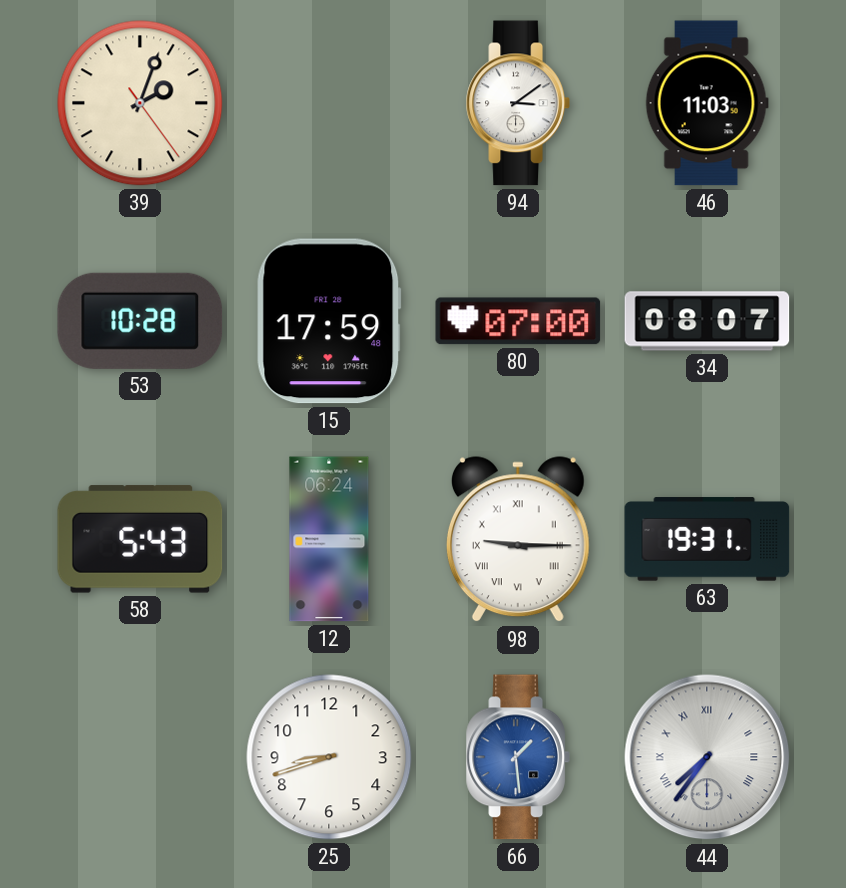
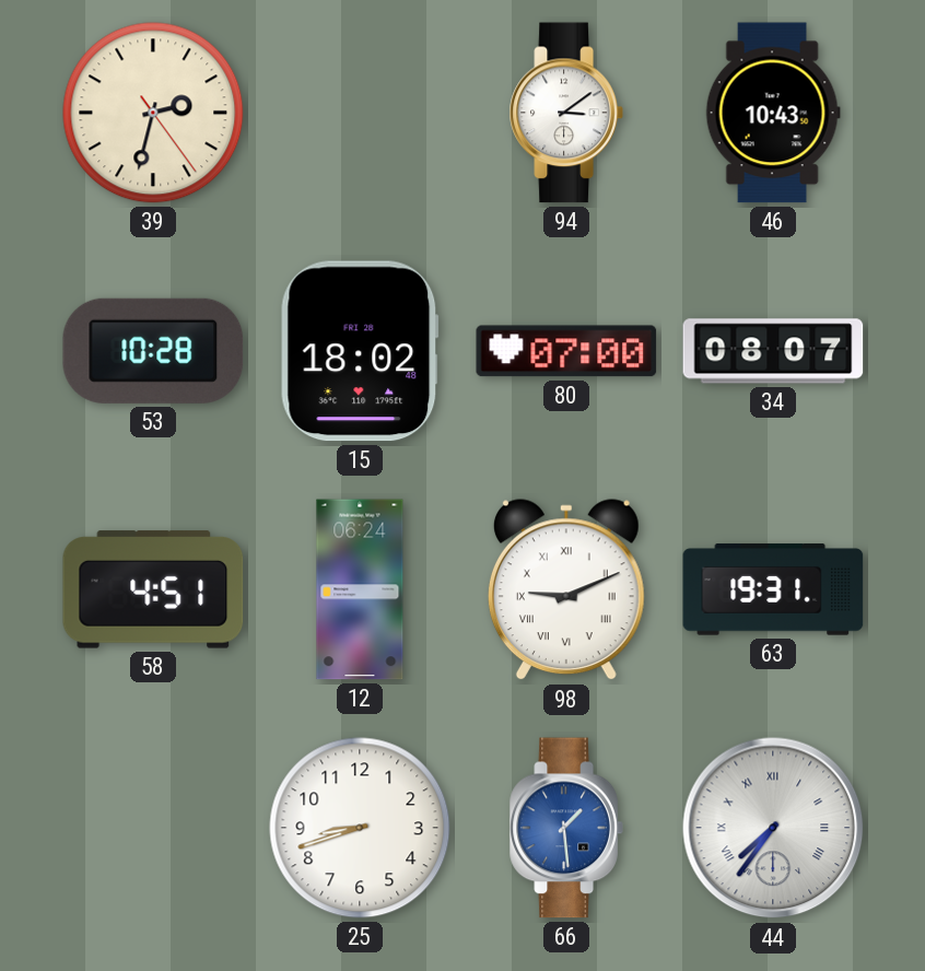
39: 2:03 -> 2:32 (153, 113)
46: 11:03 -> 10:43 (773, 113)
15: 17:59 -> 18:02 (360, 351)
58: 5:43 -> 4:51 (153, 589)
98: 9:15 -> 9:11 (566, 590)
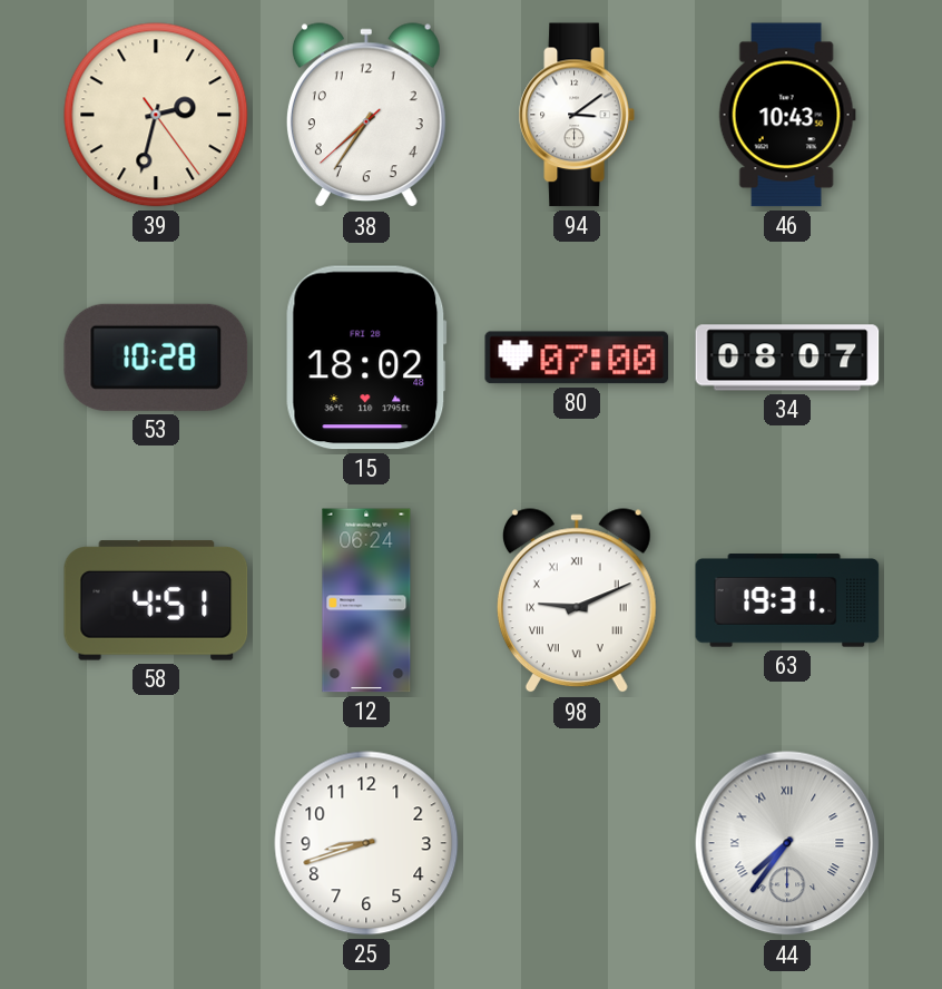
38: none -> 7:35 (366, 116)
66: 1:29 -> none (566, 828)
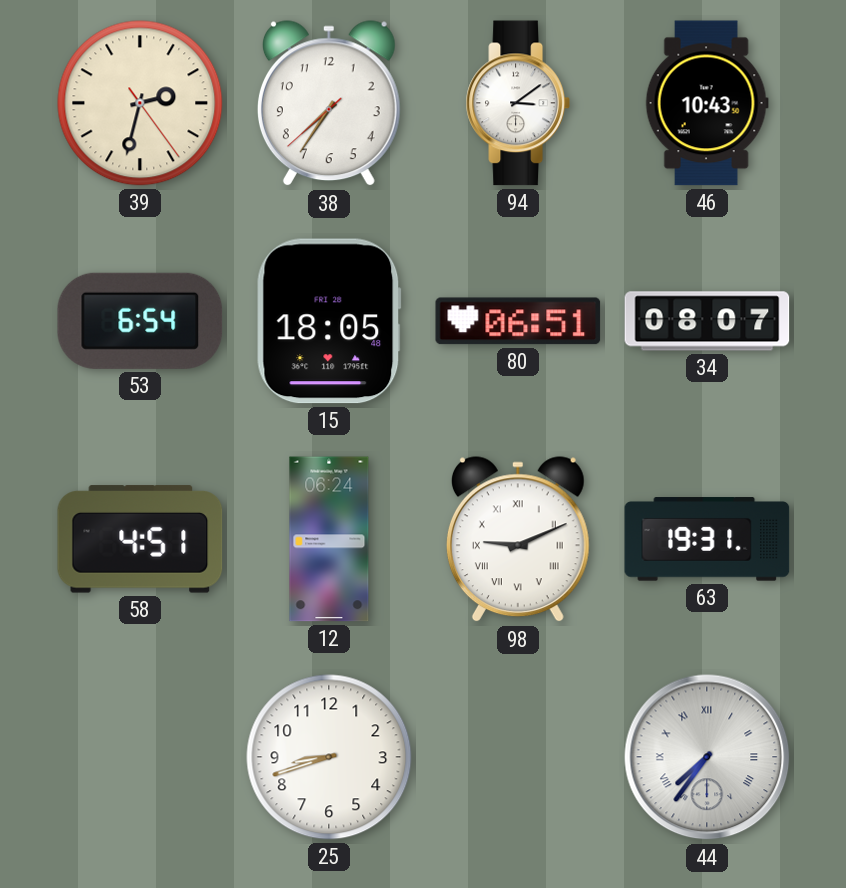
53: 10:28 -> 6:54 (140, 321)
15: 18:02 -> 18:05 (329, 321)
80: 07:00 -> 06:51 (518, 321)
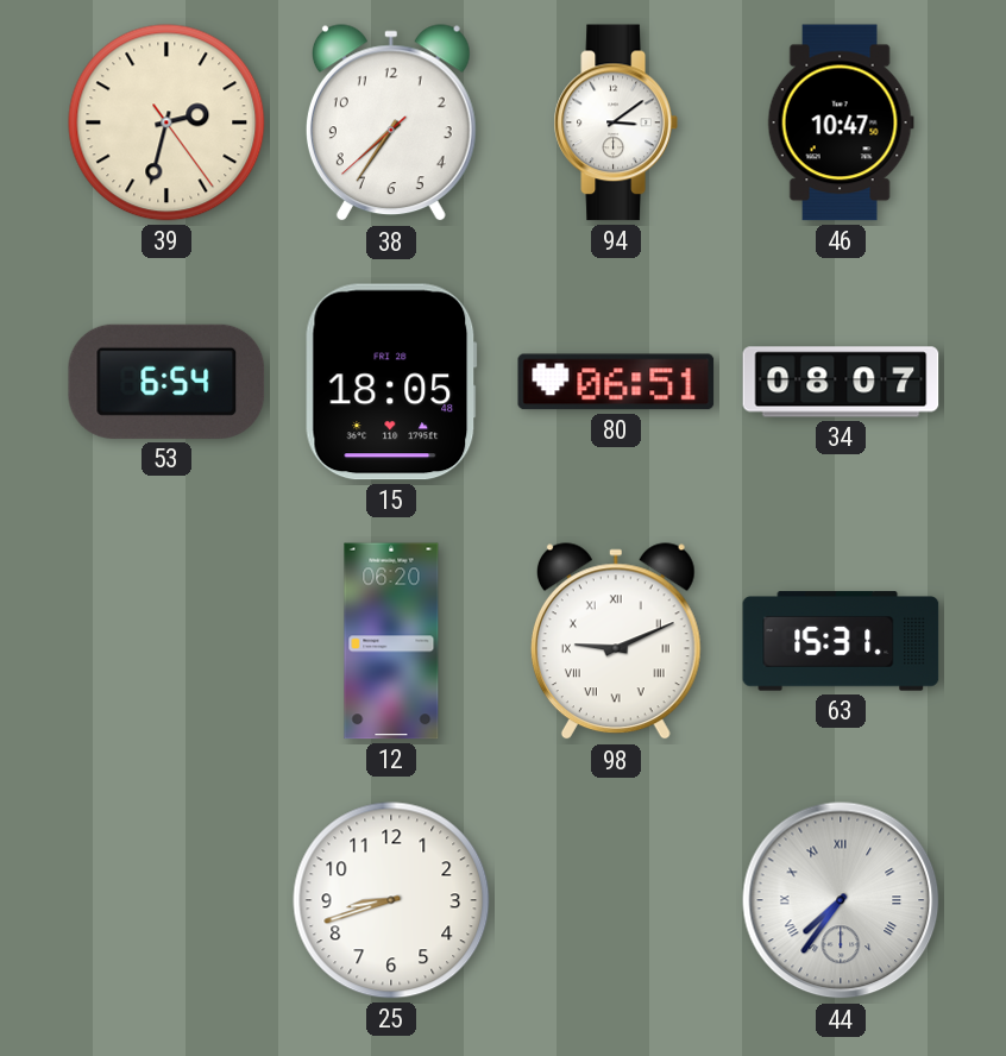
46: 10:43 -> 10:47 (841, 122)
58: 4:51 -> none (140, 539)
12: 06:24 -> 06:20 (391, 641)
63: 19:31 -> 15:31 (841, 641)
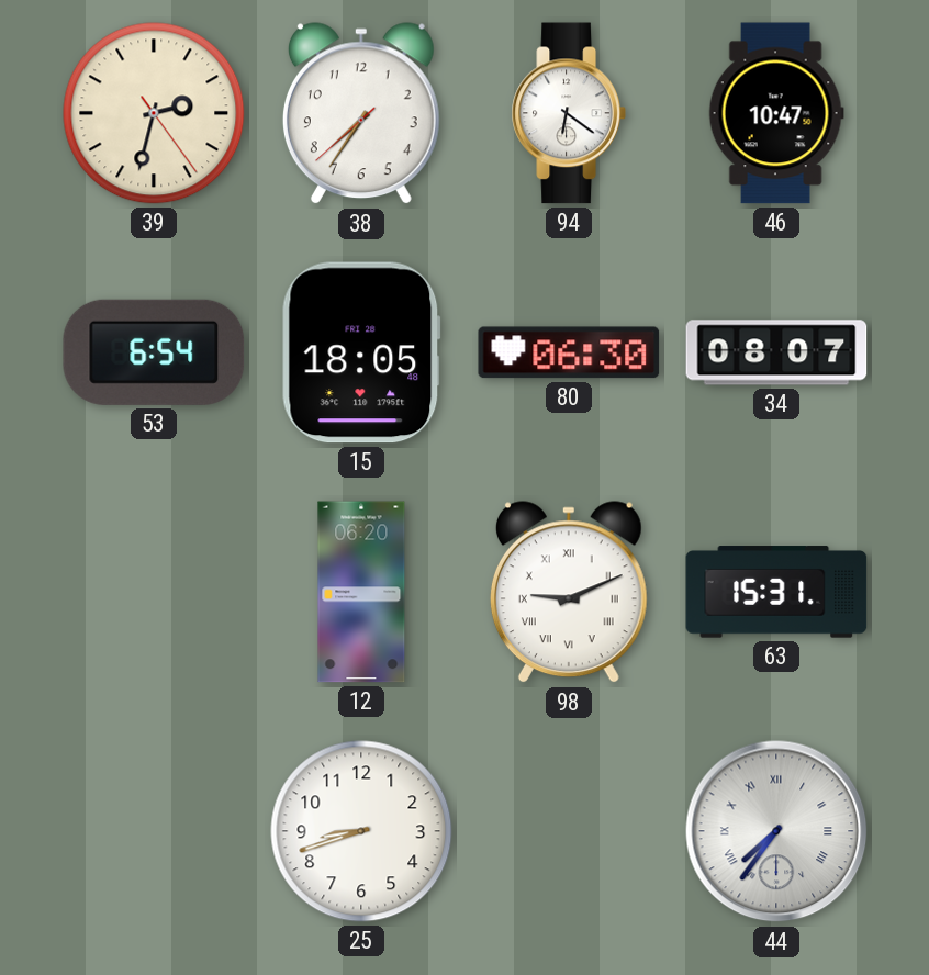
94: 3:09 -> 6:21 (569, 113)
80: 06:51 -> 06:30 (569, 352)
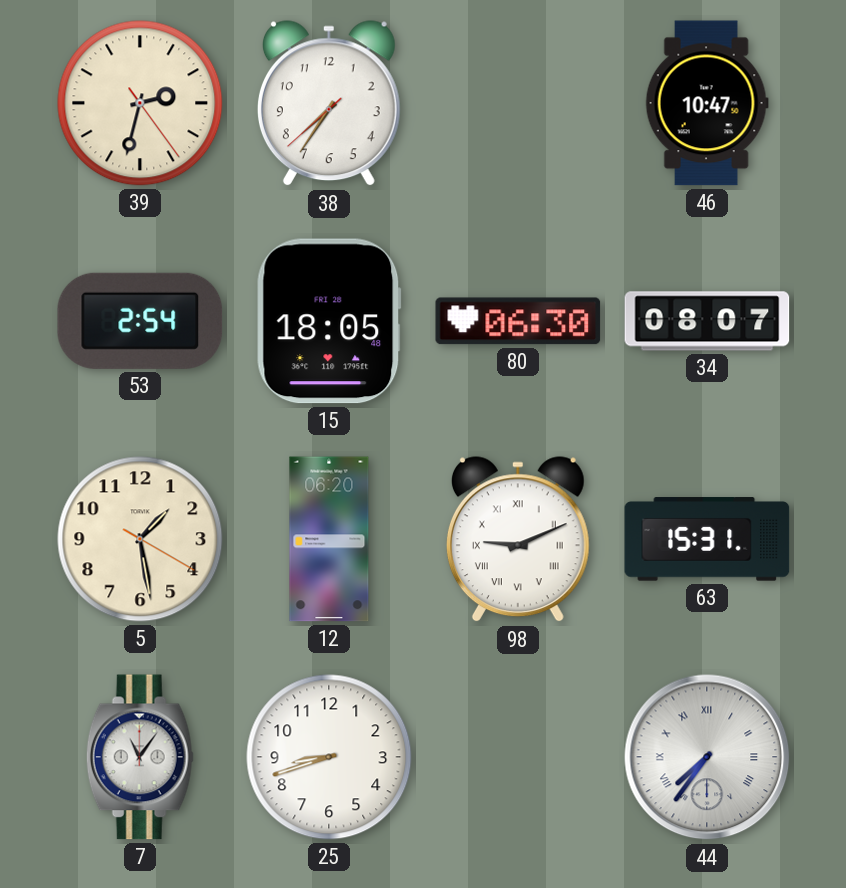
94: 6:21 -> none (569, 113)
53: 6:54 -> 2:54 (140, 321)
5: none -> 1:28 (140, 539)
7: none -> 11:06 (140, 757)
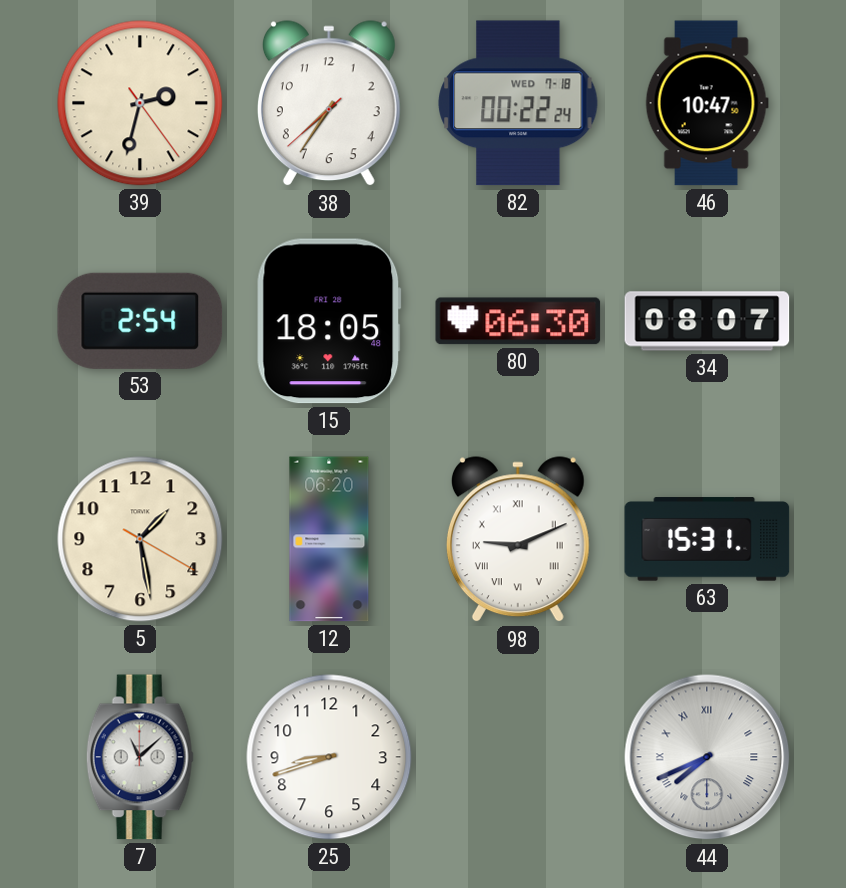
82: none -> 00:22 (518, 103)
7: 11:06 -> 11:08 (140, 757)
44: 7:36 -> 7:41 (707, 757)
